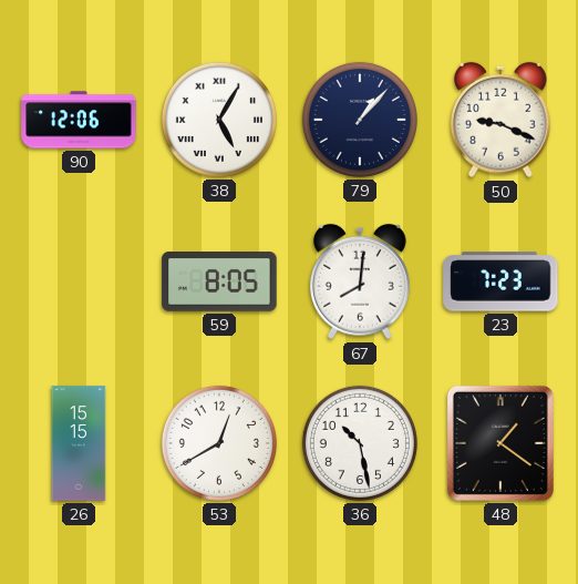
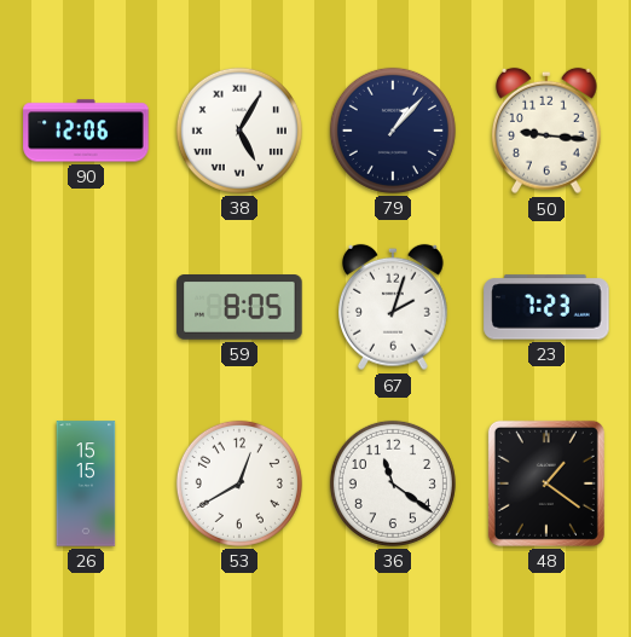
50: 9:19 -> 9:16 (548, 131)
67: 8:01 -> 2:03 (394, 307)
36: 10:28 -> 11:21 (393, 483)
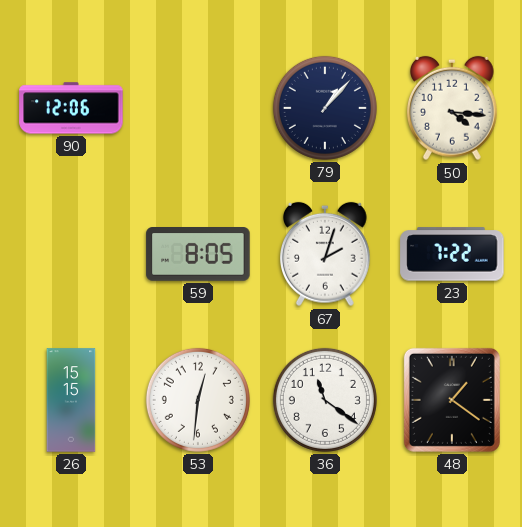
38: 5:05 -> none (239, 131)
50: 9:16 -> 4:16 (453, 108)
23: 7:23 -> 7:22 (452, 254)
53: 12:40 -> 12:31 (198, 400)
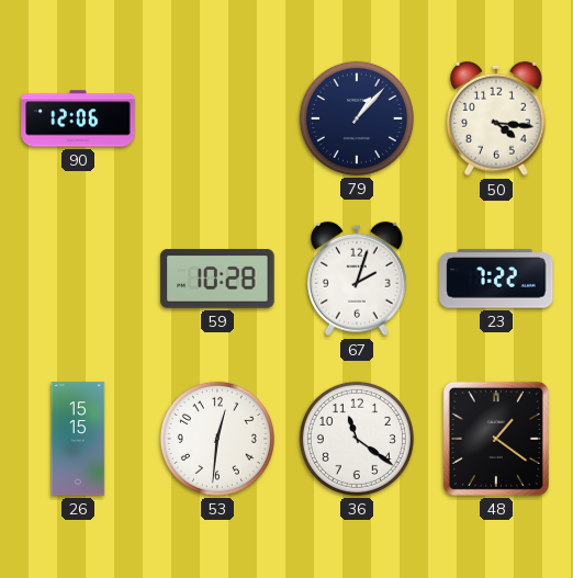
59: 8:05 -> 10:28 (217, 279)
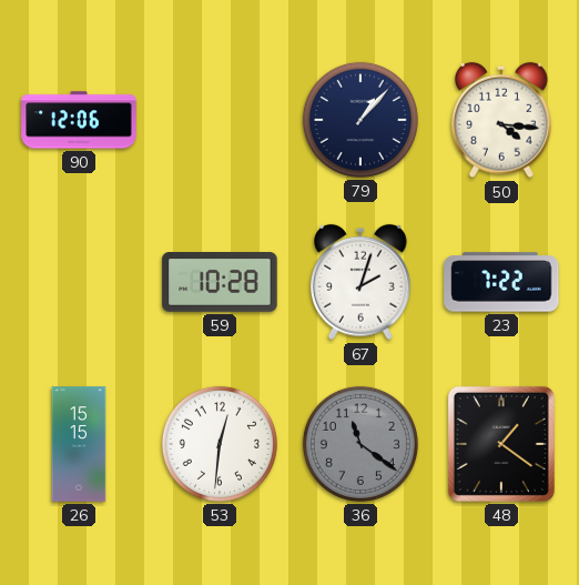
36 dial: white -> grey (360, 444)
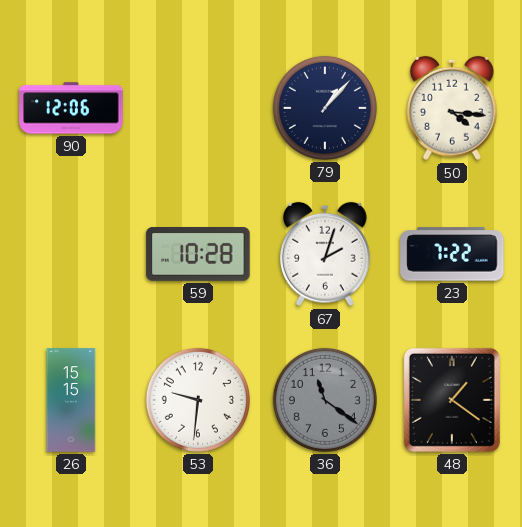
53: 12:31 -> 9:31 (198, 400)
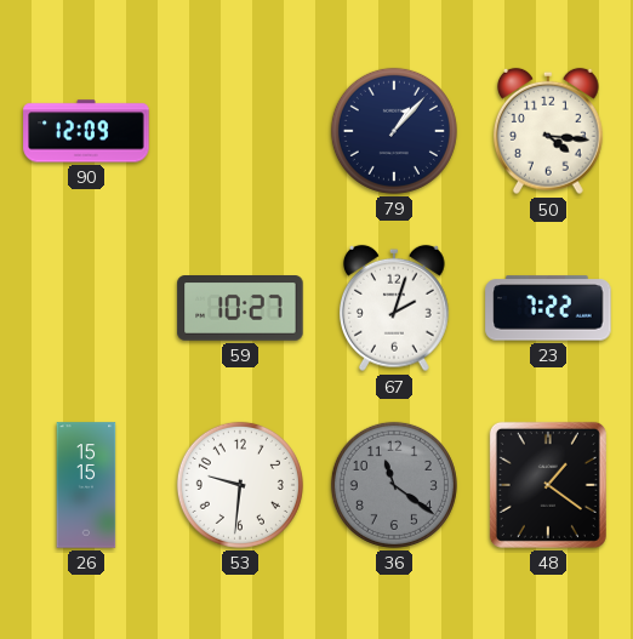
90: 12:06 -> 12:09 (86, 131)
59: 10:28 -> 10:27 (240, 308)
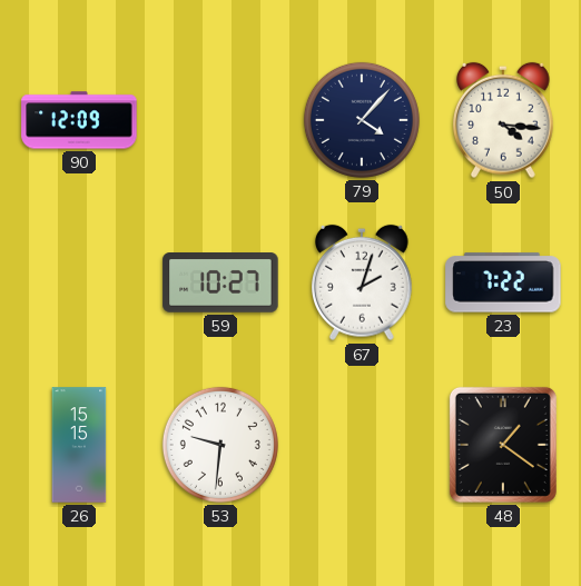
79: 1:07 -> 4:07 (362, 120)
36: 11:21 -> none (394, 485)
